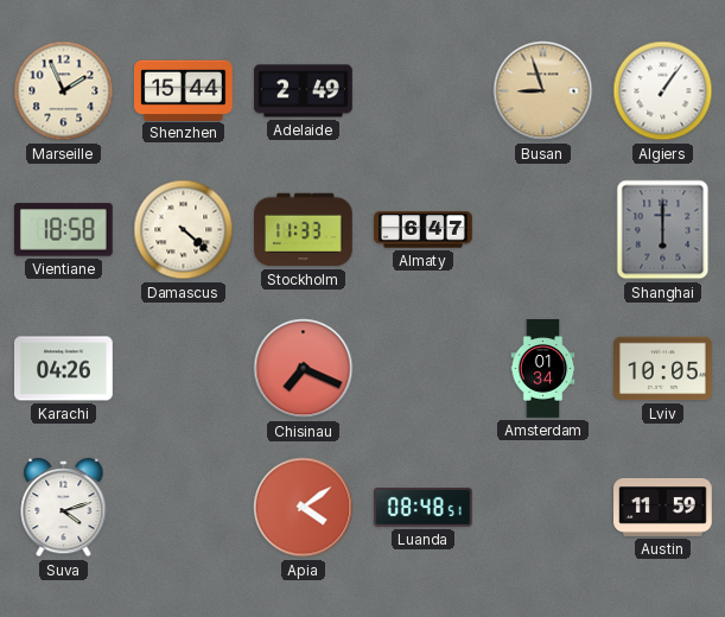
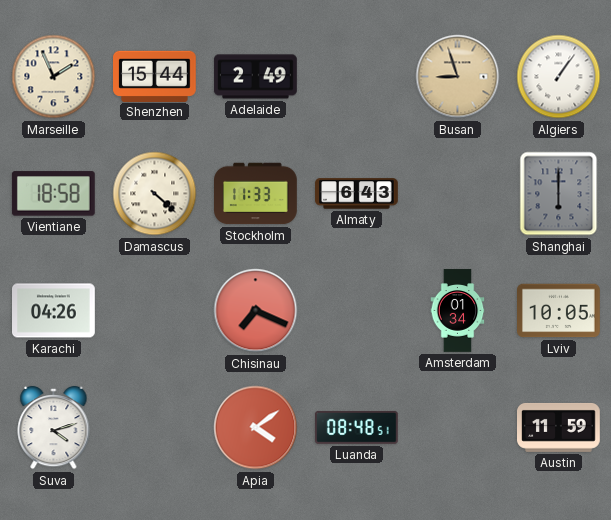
Almaty: 6:47 -> 6:43 (357, 194)
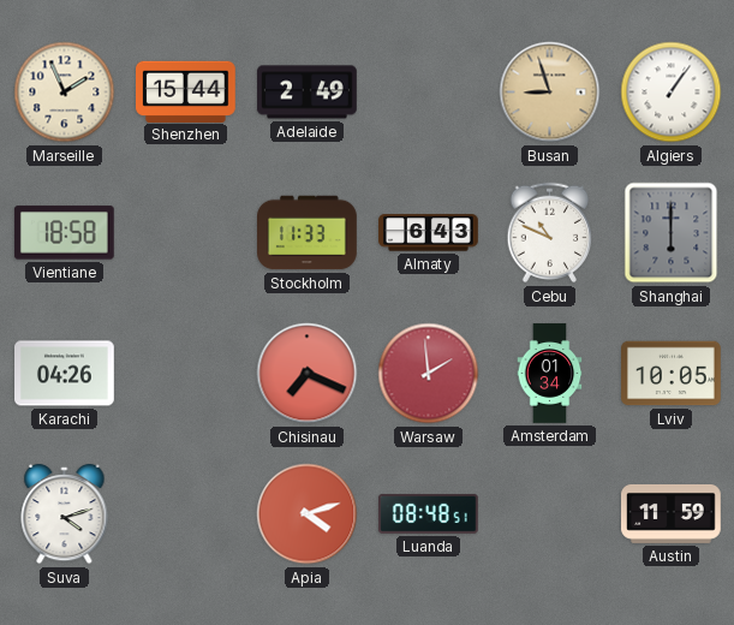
Damascus: 4:22 -> none (155, 194)
Cebu: none -> 10:49 (550, 233)
Warsaw: none -> 1:59 (429, 374)
Apia: 4:09 -> 4:12 (308, 514)
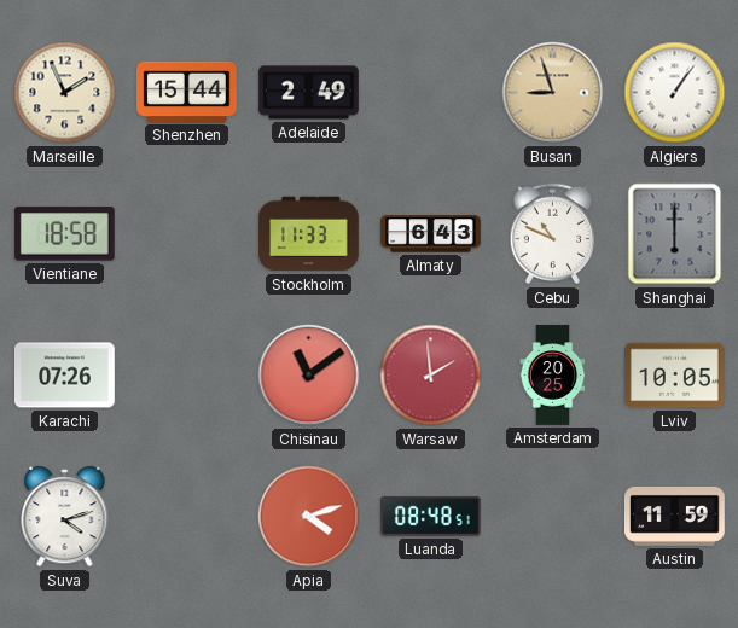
Karachi: 04:26 -> 07:26 (65, 376)
Chisinau: 7:19 -> 11:09 (309, 376)
Amsterdam: 01:34 -> 20:25 (553, 376)
